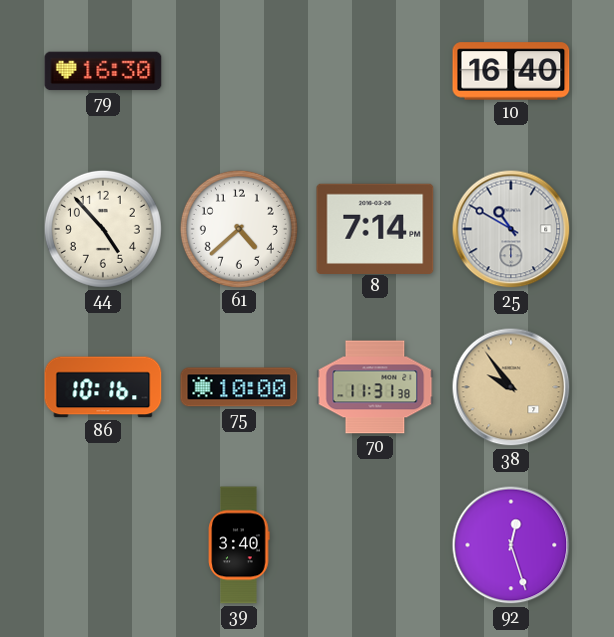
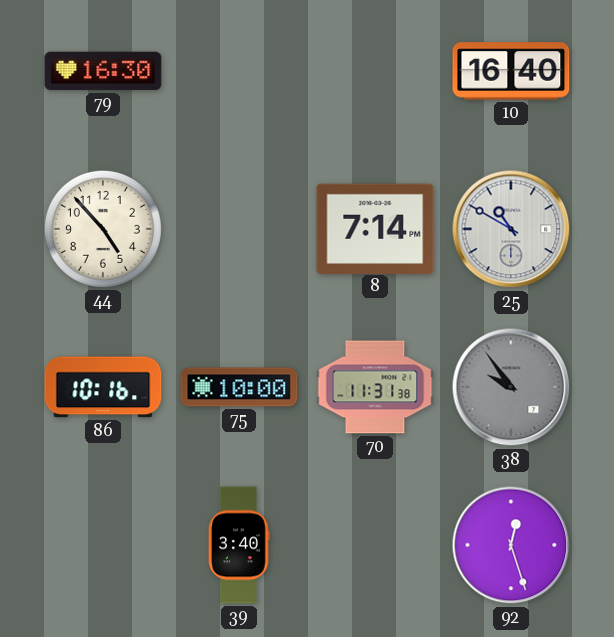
61: 4:38 -> none (239, 229)
38 dial: champagne -> grey (511, 387)
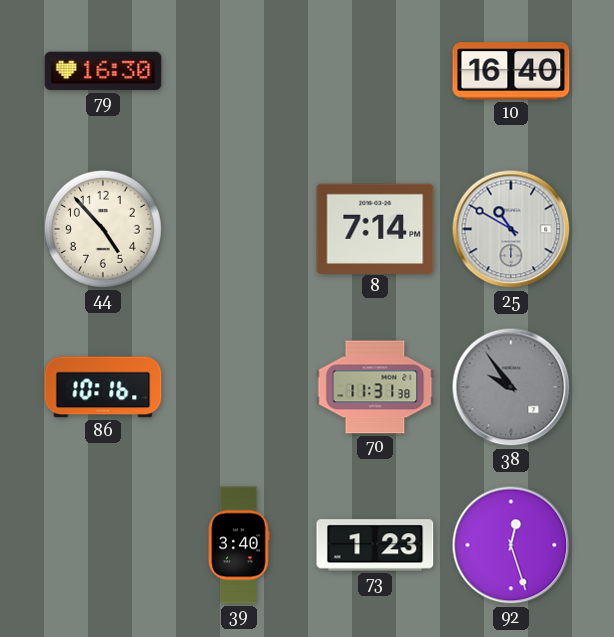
75: 10:00 -> none (239, 387)
73: none -> 1:23 (375, 545)
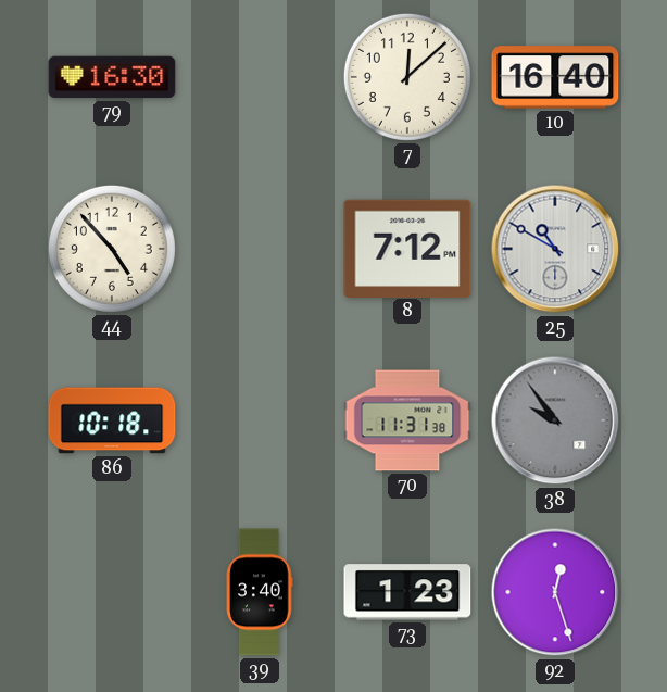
7: none -> 12:08 (407, 77)
8: 7:14 -> 7:12 (407, 248)
86: 10:16 -> 10:18 (112, 420)
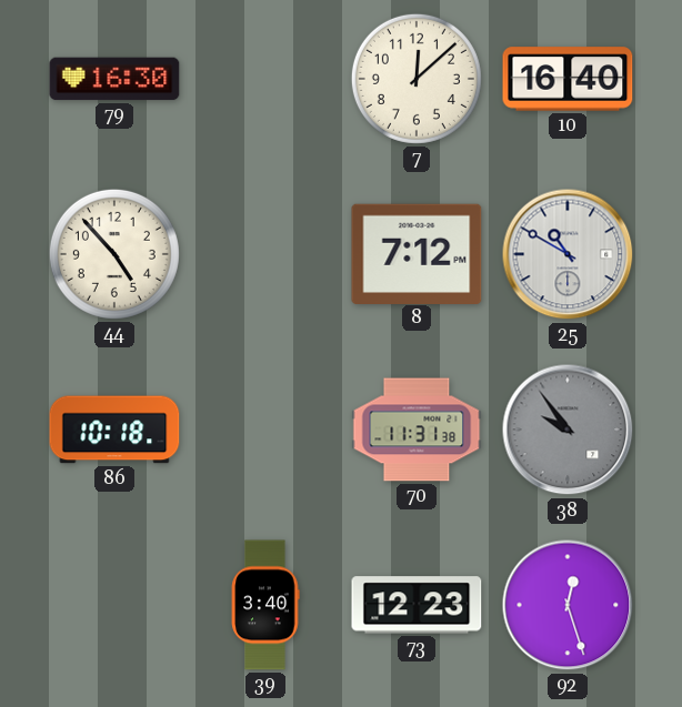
73: 1:23 -> 12:23 (417, 605)
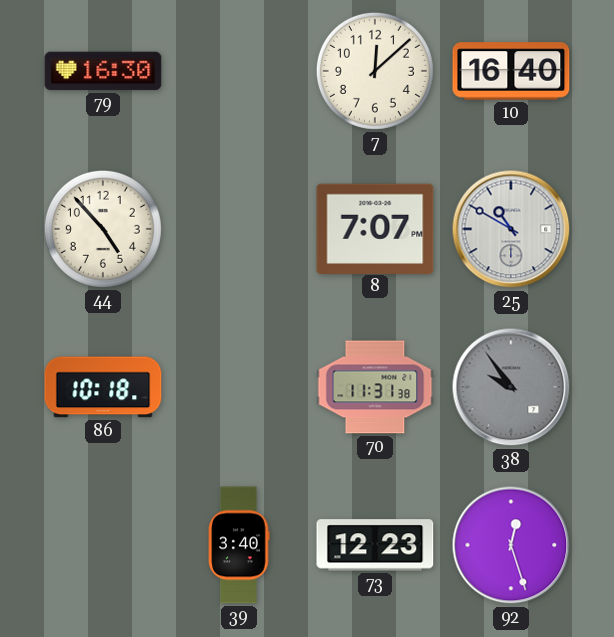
8: 7:12 -> 7:07 (375, 228)
